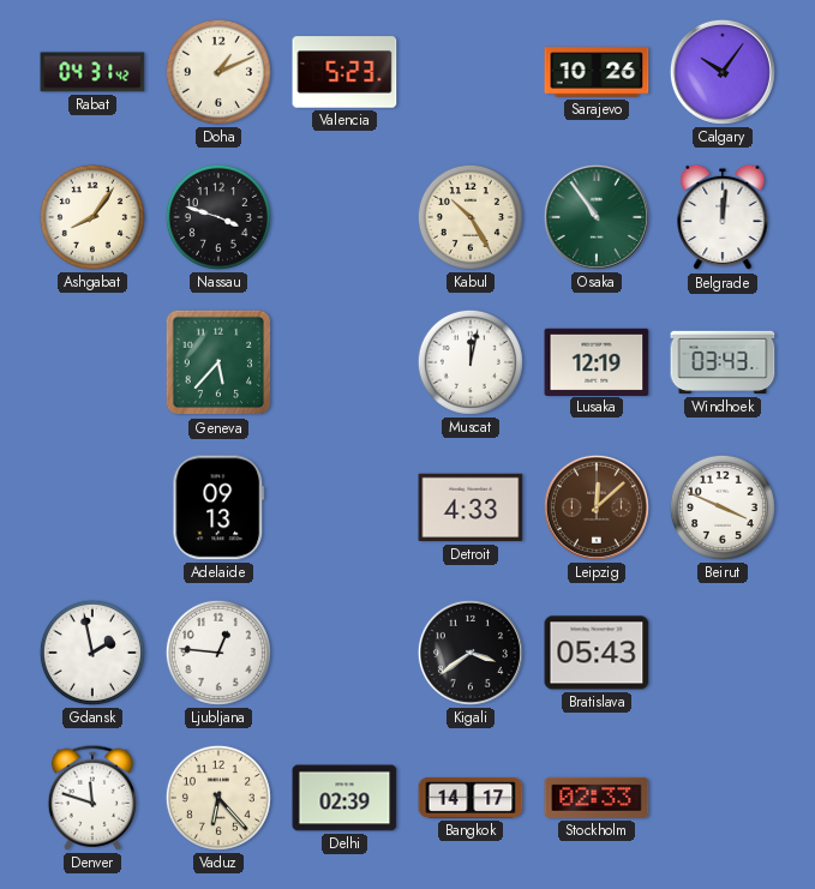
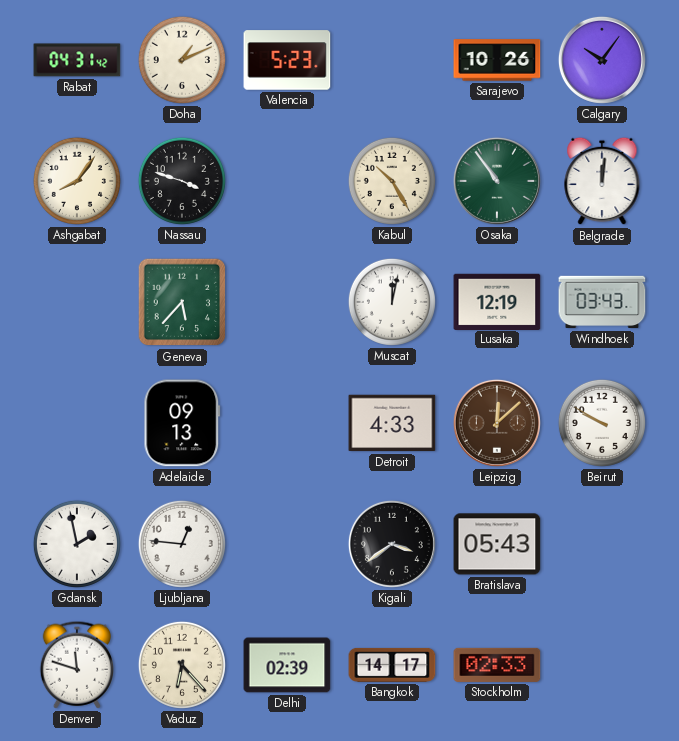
Beirut: 3:49 -> 9:50 (602, 423)
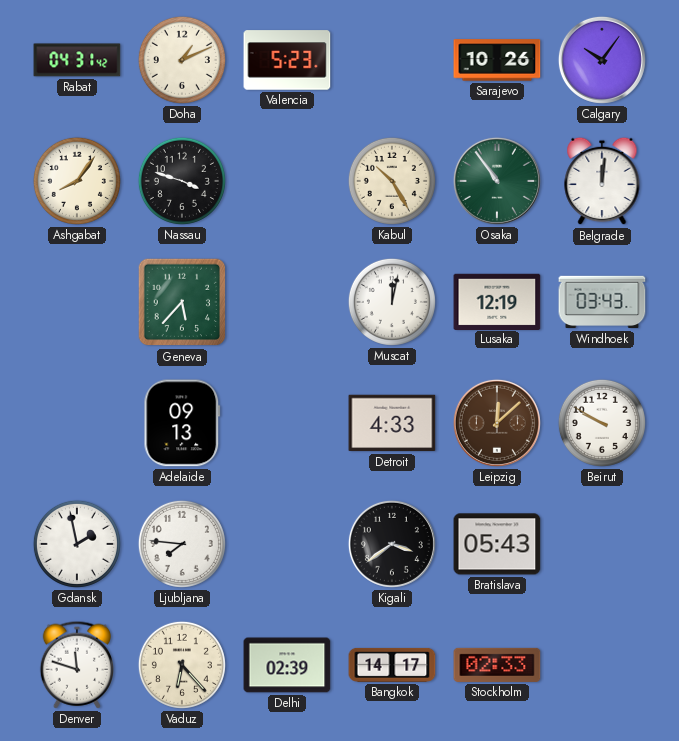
Ljubljana: 12:46 -> 7:46 (182, 544)
